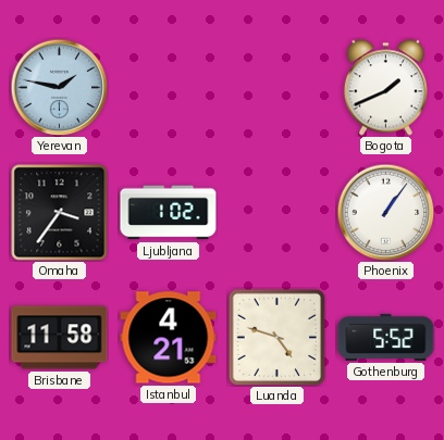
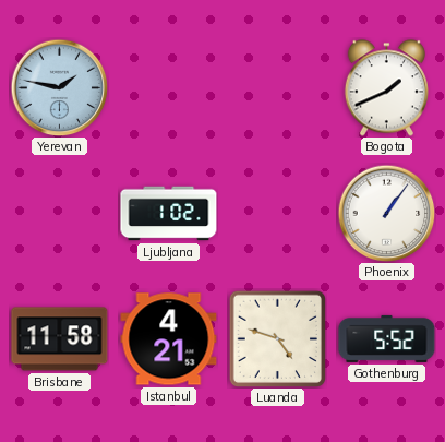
Omaha: 3:36 -> none (60, 213)
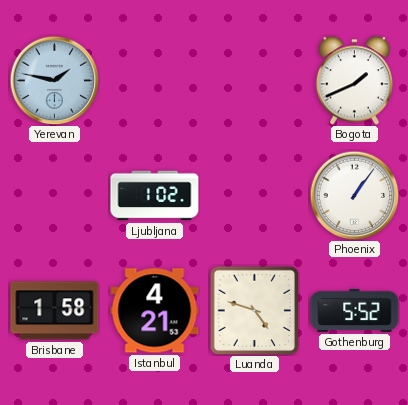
Brisbane: 11:58 -> 1:58 (55, 311)
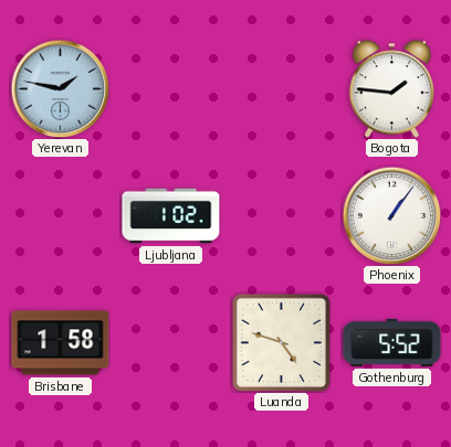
Bogota: 1:41 -> 1:46 (391, 89)
Istanbul: 4:21 -> none (155, 311)
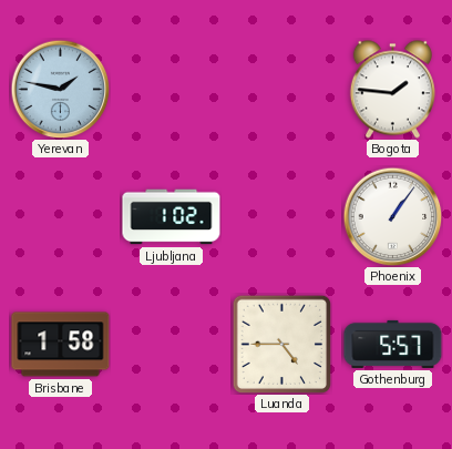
Luanda: 4:48 -> 4:45 (281, 344)
Gothenburg: 5:52 -> 5:57 (393, 344)
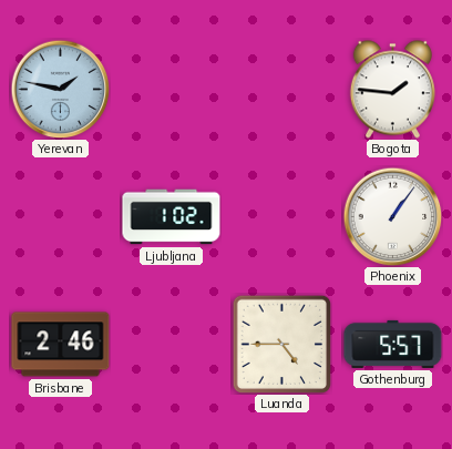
Brisbane: 1:58 -> 2:46 (61, 345)
